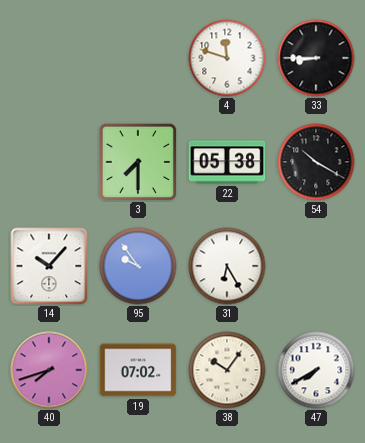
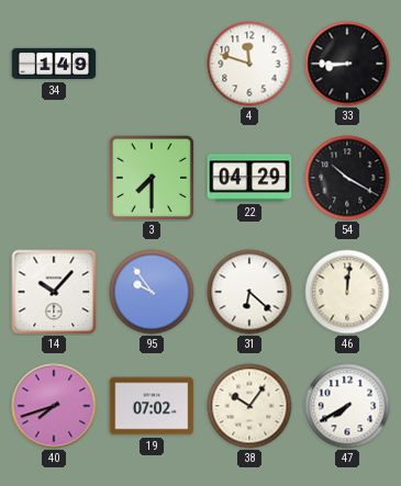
34: none -> 1:49 (54, 64)
22: 05:38 -> 04:29 (249, 178)
31: 6:25 -> 6:22 (249, 292)
46: none -> 12:01 (347, 292)
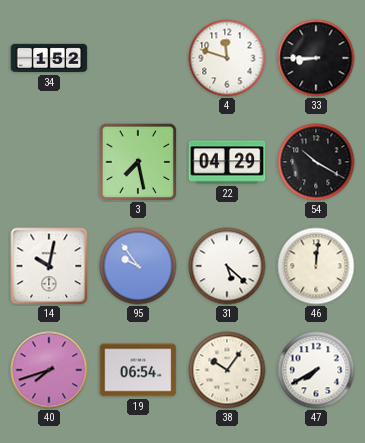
34: 1:49 -> 1:52 (49, 58)
3: 7:30 -> 7:28 (138, 162)
14: 10:07 -> 10:02 (49, 266)
31: 6:22 -> 5:22 (227, 266)
19: 07:02 -> 06:54 (138, 370)
